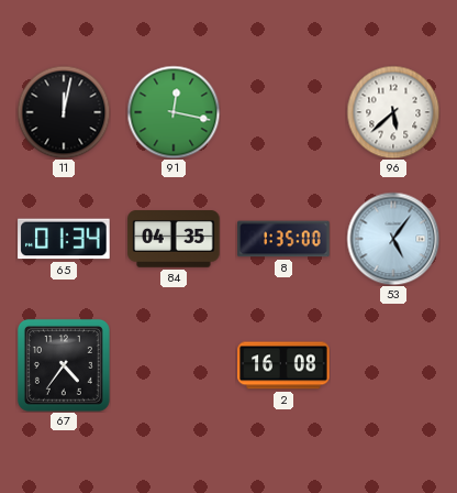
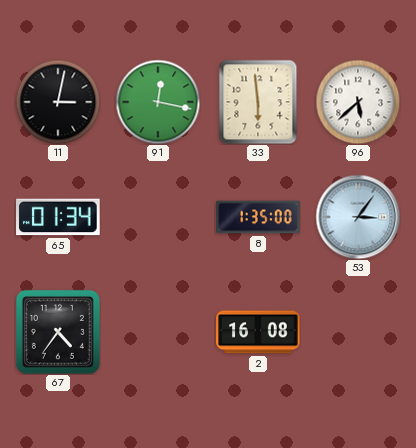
11: 12:02 -> 3:02 (58, 102)
33: none -> 5:59 (258, 102)
84: 04:35 -> none (174, 239)
53: 5:06 -> 3:06 (358, 217)
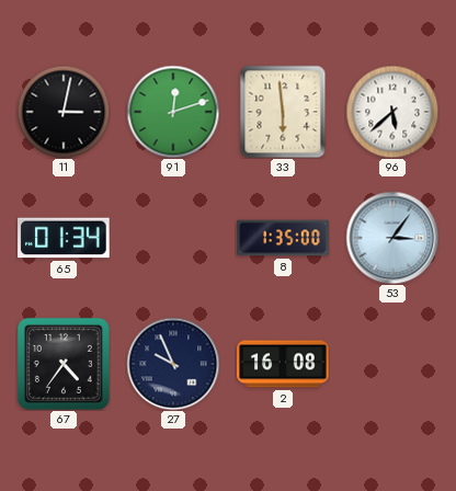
91: 12:17 -> 12:12 (173, 112)
27: none -> 9:56 (173, 364)
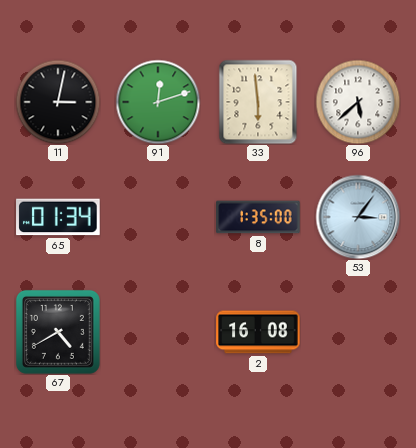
67: 4:36 -> 4:40 (58, 332)
27: 9:56 -> none (173, 364)
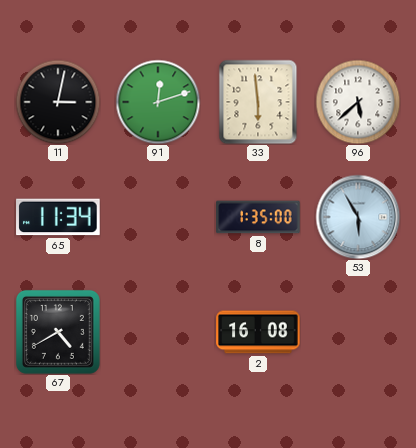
65: 01:34 -> 11:34 (58, 217)
53: 3:06 -> 5:55 (358, 217)
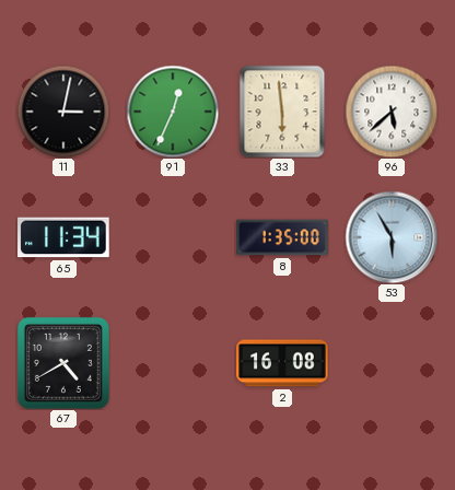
91: 12:12 -> 12:34 (173, 112)
